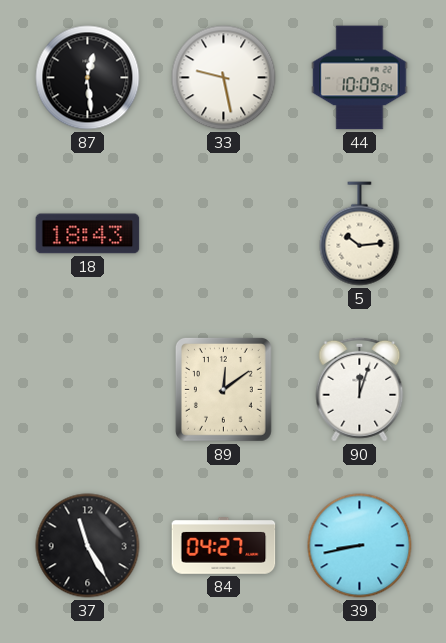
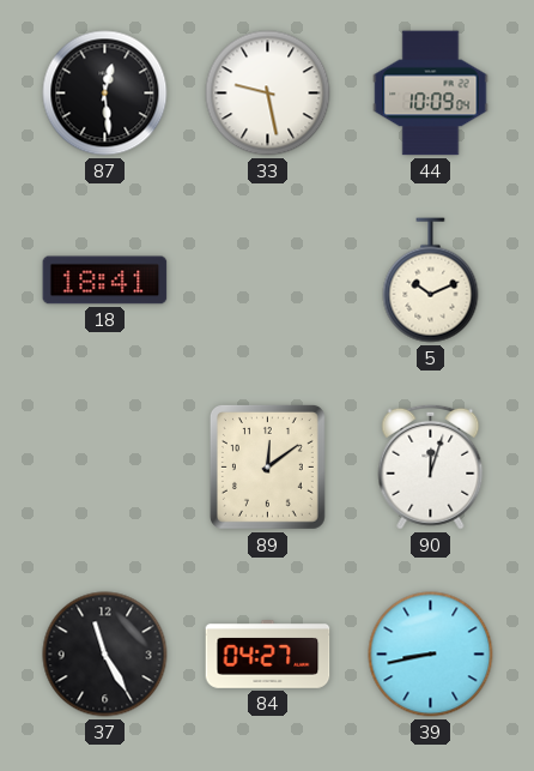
18: 18:43 -> 18:41 (105, 281)
5: 10:14 -> 10:11 (431, 281)
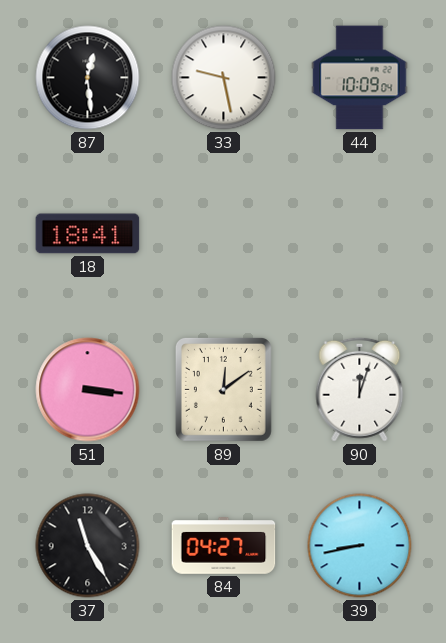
5: 10:11 -> none (431, 281)
51: none -> 3:16 (88, 390)
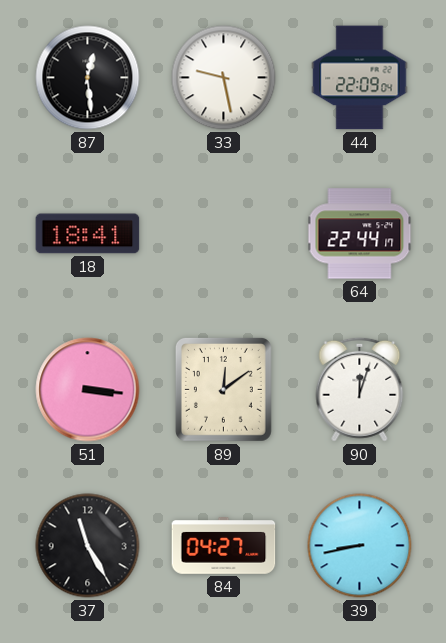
44: 10:09 -> 22:09 (360, 78)
64: none -> 22:44 (360, 234)
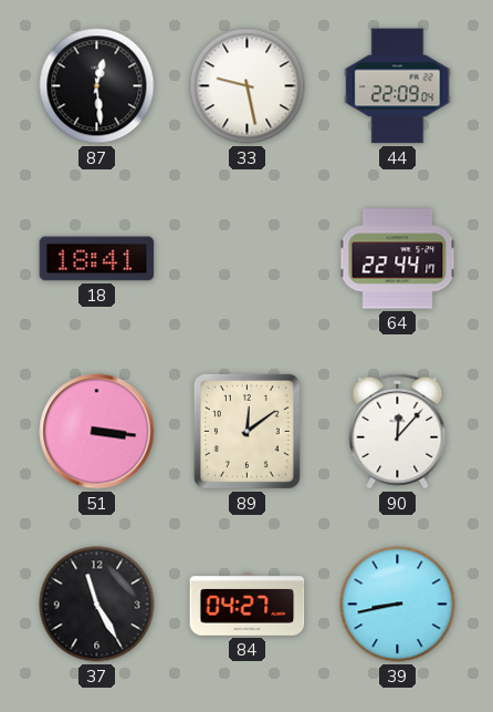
90: 12:03 -> 12:07 (398, 431)
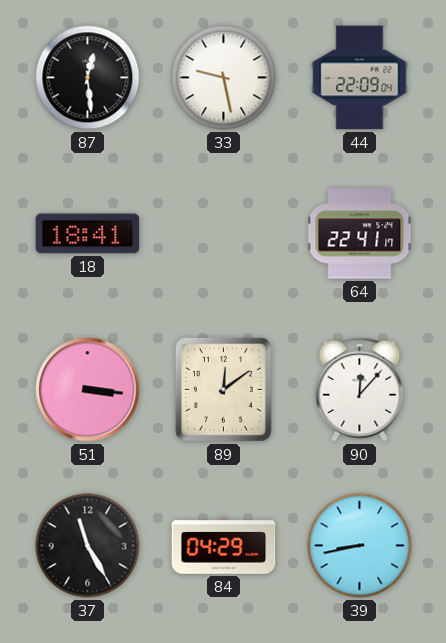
64: 22:44 -> 22:41 (360, 234)
84: 04:27 -> 04:29 (224, 546)
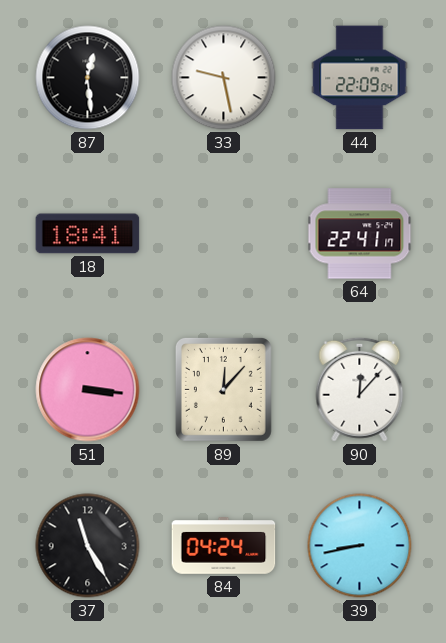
89: 12:09 -> 12:07 (223, 389)
84: 04:29 -> 04:24 (224, 546)
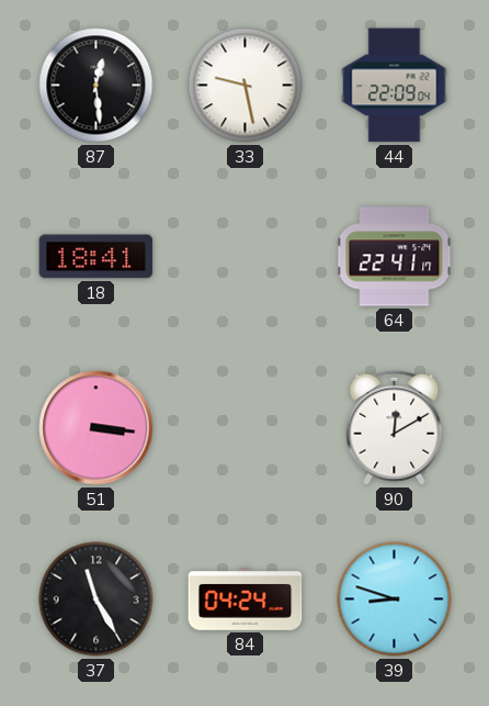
89: 12:07 -> none (223, 389)
90: 12:07 -> 12:10 (395, 427)
39: 8:43 -> 8:48 (395, 599)
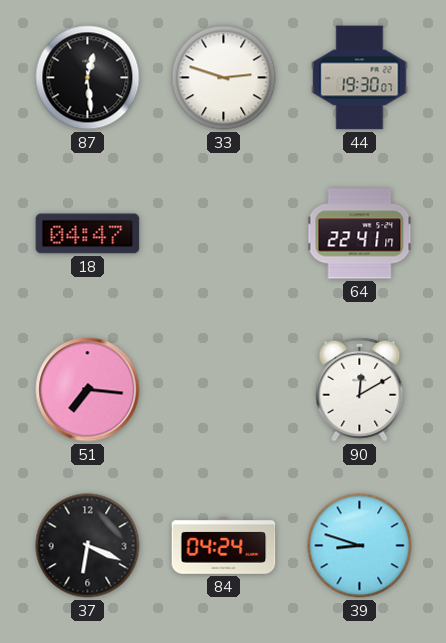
33: 9:28 -> 2:48 (224, 78)
44: 22:09 -> 19:30 (360, 78)
18: 18:41 -> 04:47 (88, 234)
51: 3:16 -> 7:16 (88, 390)
37: 11:25 -> 6:19 (88, 546)
